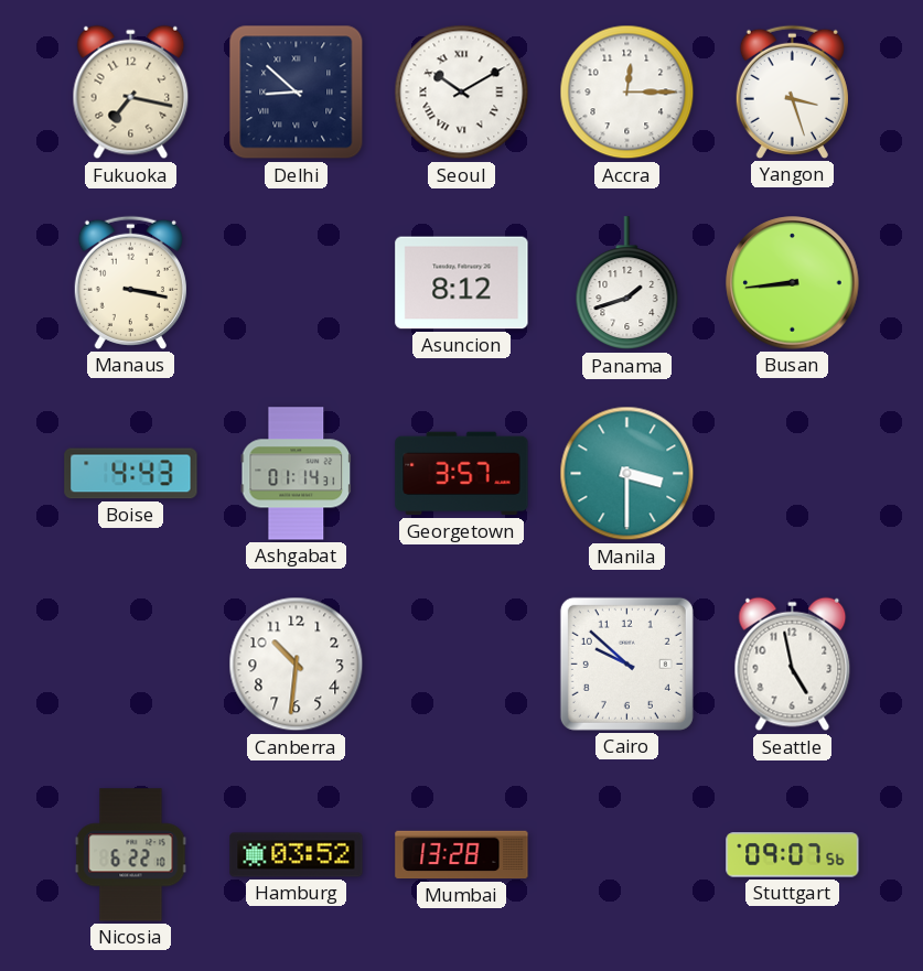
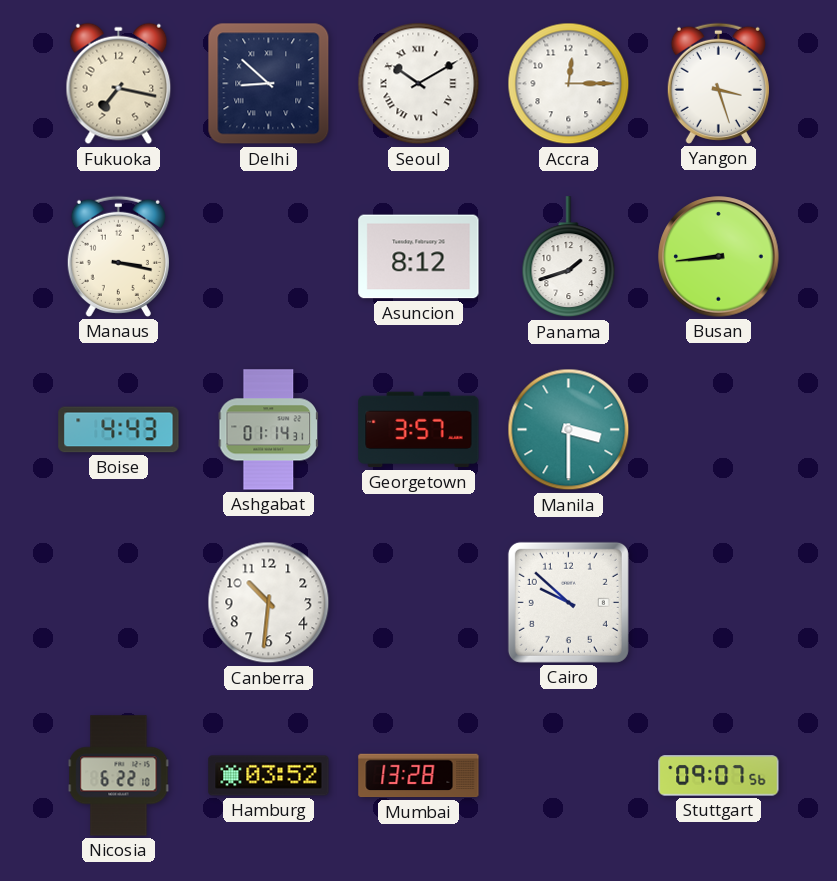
Seattle: 4:58 -> none (793, 665)
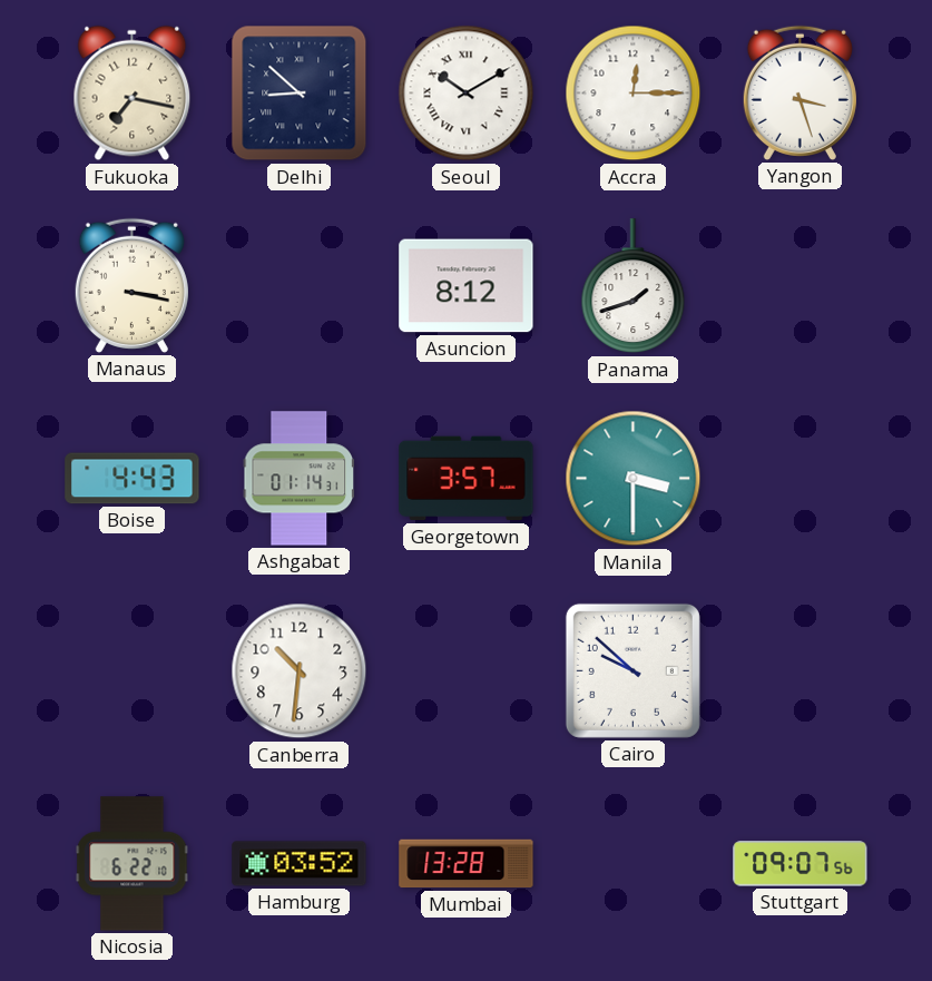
Busan: 8:44 -> none (719, 257)
